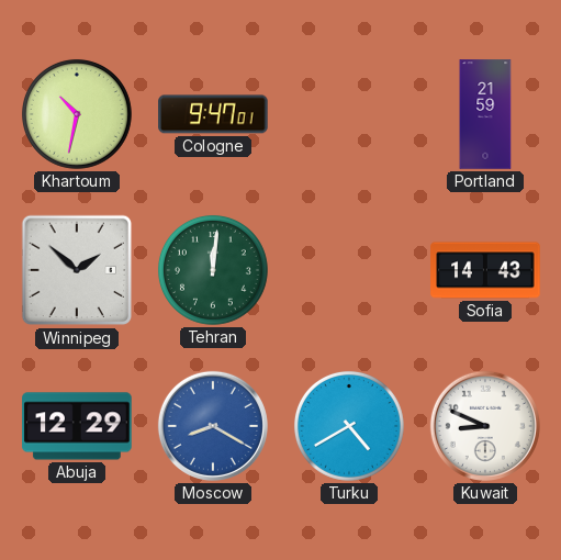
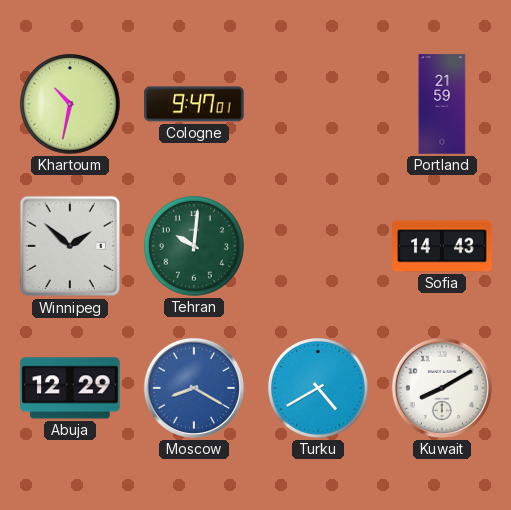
Tehran: 12:01 -> 10:01 (194, 246)
Kuwait: 8:49 -> 8:10 (442, 388)
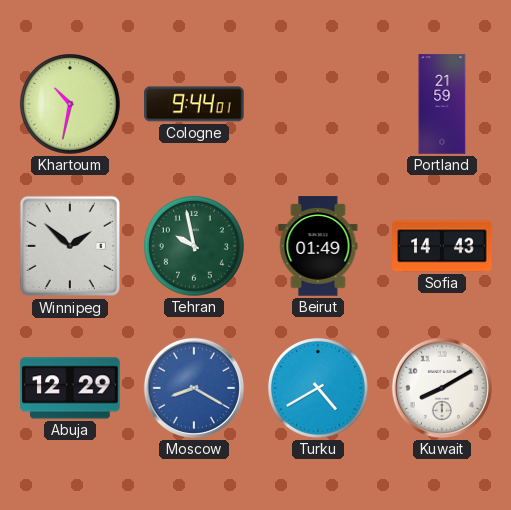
Cologne: 9:47 -> 9:44 (194, 104)
Tehran: 10:01 -> 9:58 (194, 246)
Beirut: none -> 01:49 (318, 246)
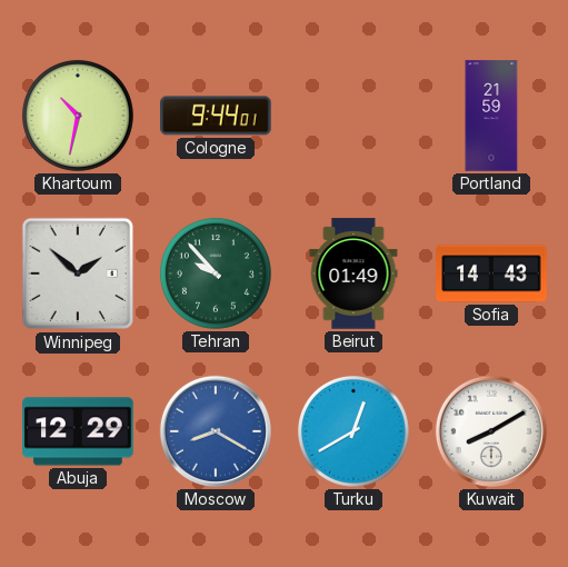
Tehran: 9:58 -> 9:53 (216, 273)
Turku: 4:40 -> 12:40 (353, 431)
